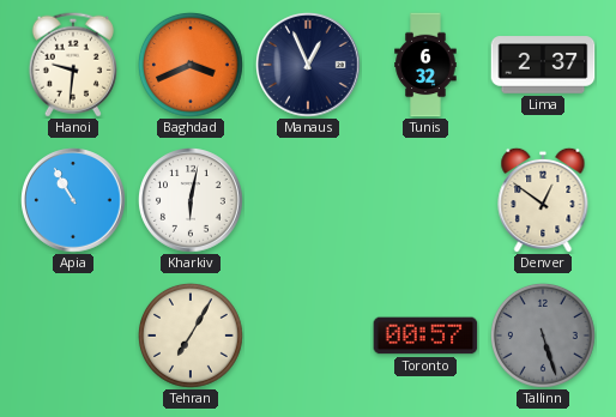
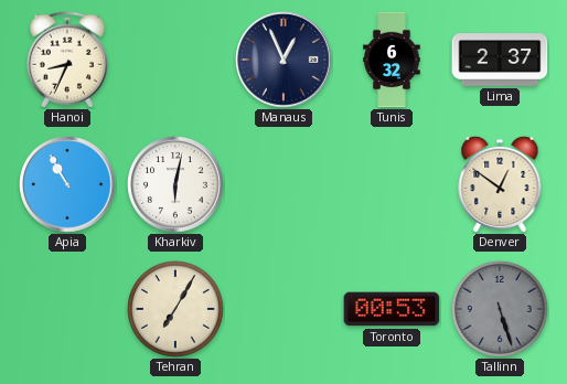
Hanoi: 9:31 -> 8:34 (67, 60)
Baghdad: 3:41 -> none (191, 65)
Toronto: 00:57 -> 00:53 (392, 309)
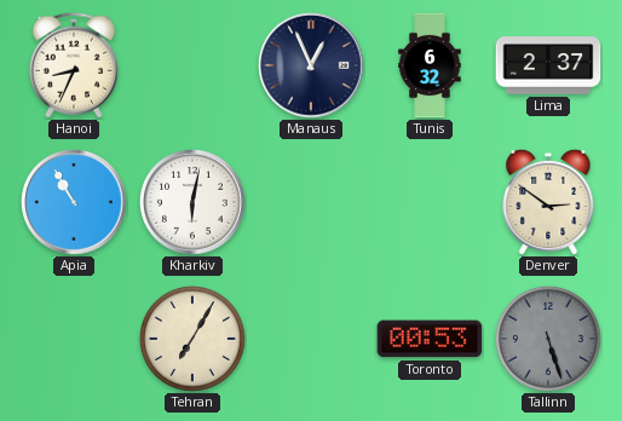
Denver: 12:51 -> 2:51 (548, 202)
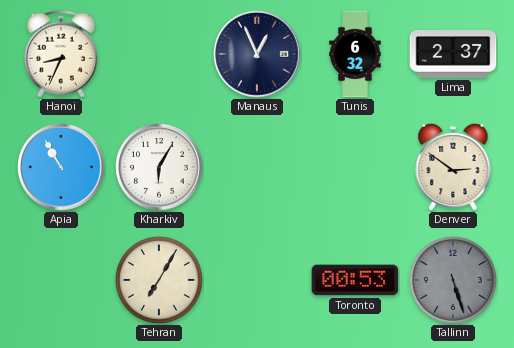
Kharkiv: 6:02 -> 6:05 (160, 168)
